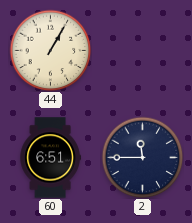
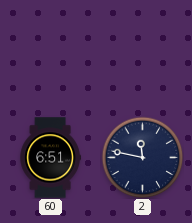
44: 1:05 -> none (50, 50)
2: 11:45 -> 11:47 (142, 157)
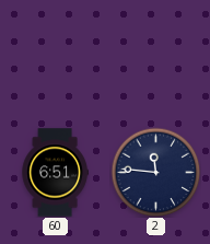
2: 11:47 -> 11:46 (155, 172)
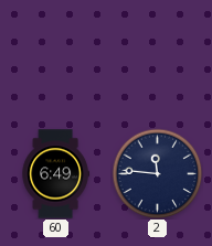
60: 6:51 -> 6:49 (55, 174)
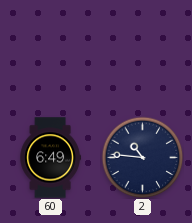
2: 11:46 -> 10:46 (142, 157)
